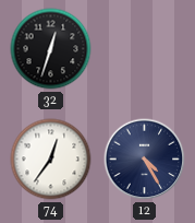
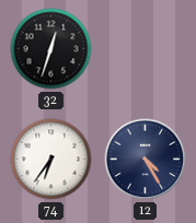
74: 12:36 -> 6:36 (51, 160)
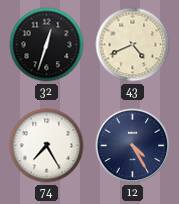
43: none -> 4:41 (133, 45)
74: 6:36 -> 7:25 (47, 146)
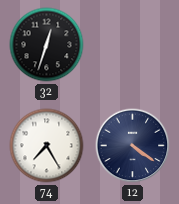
43: 4:41 -> none (133, 45)
12: 4:25 -> 4:21 (133, 146)
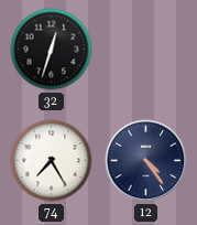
12: 4:21 -> 4:24 (146, 161)
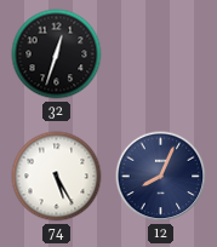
74: 7:25 -> 5:25 (57, 177)
12: 4:24 -> 8:04 (161, 177)
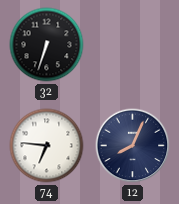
32: 12:33 -> 6:33 (47, 45)
74: 5:25 -> 6:46 (47, 146)
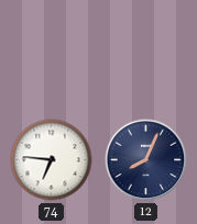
32: 6:33 -> none (47, 45)
